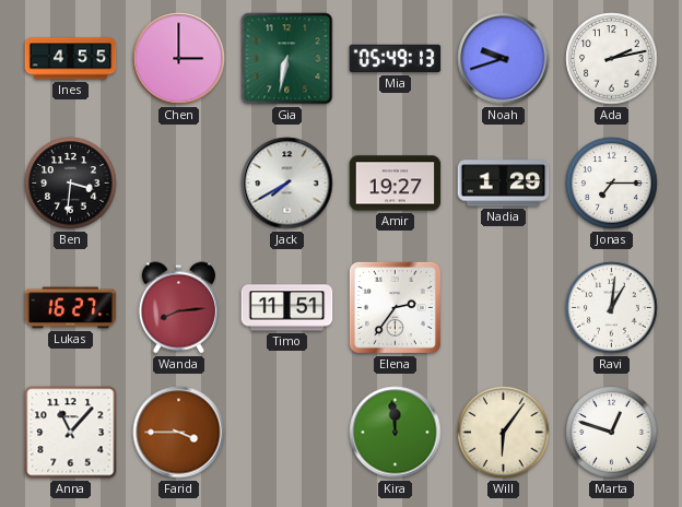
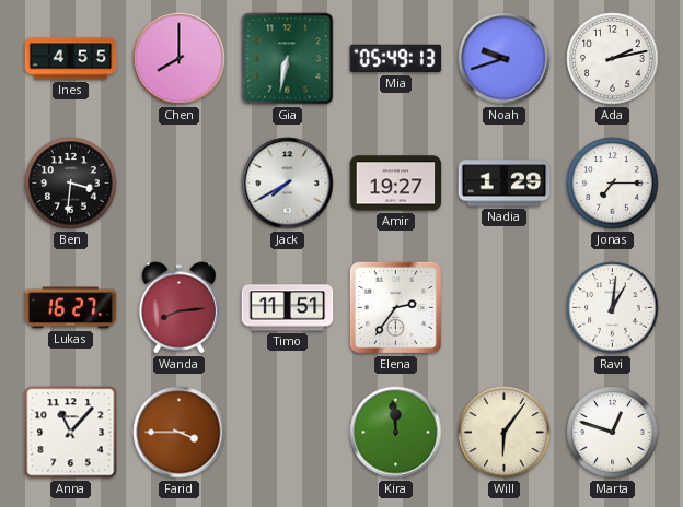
Chen: 3:00 -> 8:00 (180, 59)
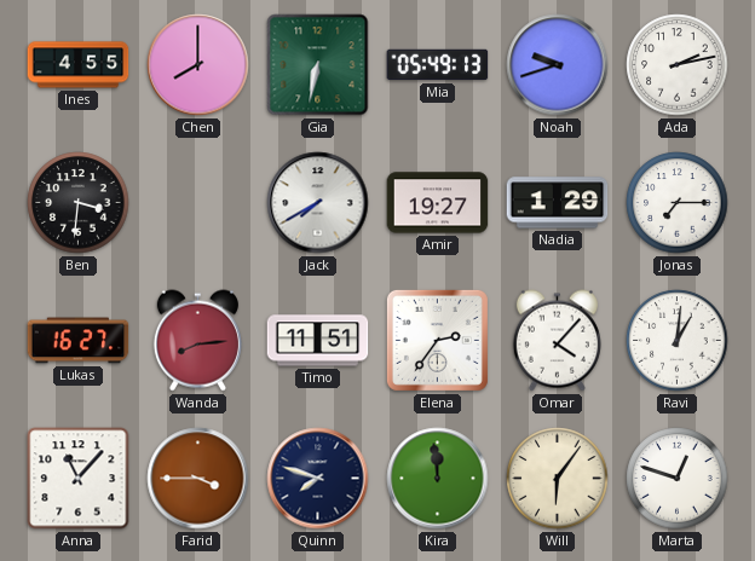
Omar: none -> 4:07 (557, 341)
Quinn: none -> 7:48 (318, 479)
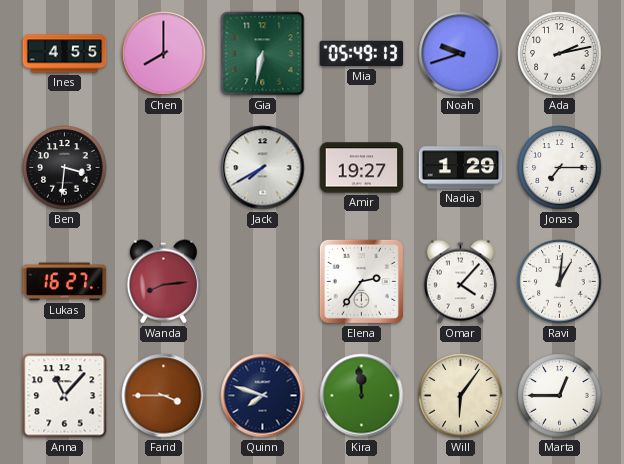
Timo: 11:51 -> none (318, 341)
Marta: 12:48 -> 12:45 (560, 396)
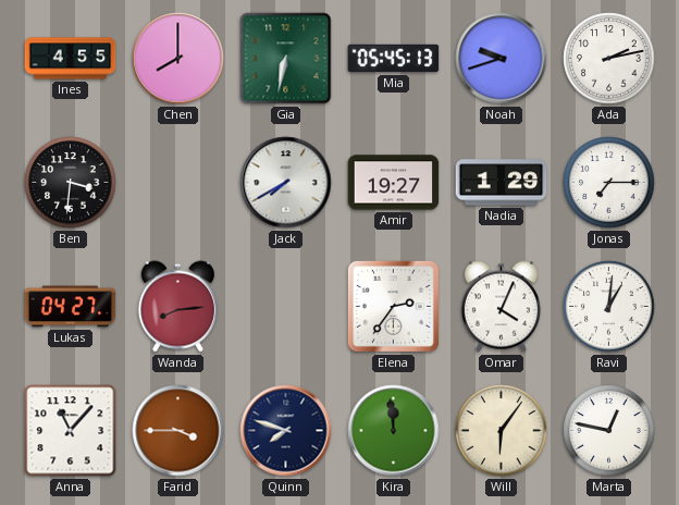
Mia: 05:49 -> 05:45 (394, 59)
Lukas: 16:27 -> 04:27 (71, 307)
Omar: 4:07 -> 4:04 (501, 307)
Marta: 12:45 -> 12:47 (609, 431)
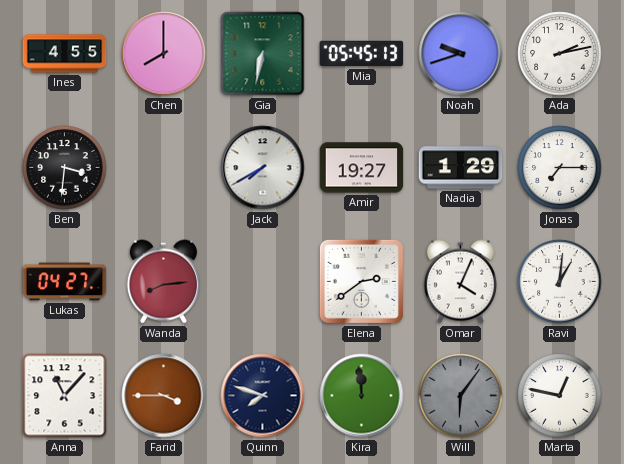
Elena: 2:36 -> 2:39 (361, 281)
Will dial: cream -> grey (461, 396)
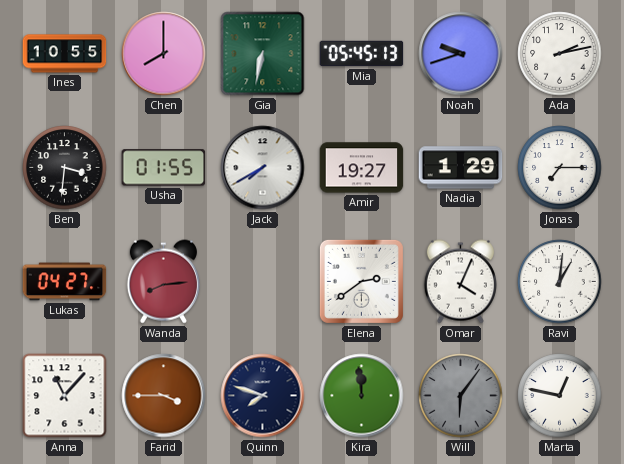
Ines: 4:55 -> 10:55 (65, 54)
Usha: none -> 01:55 (164, 168)
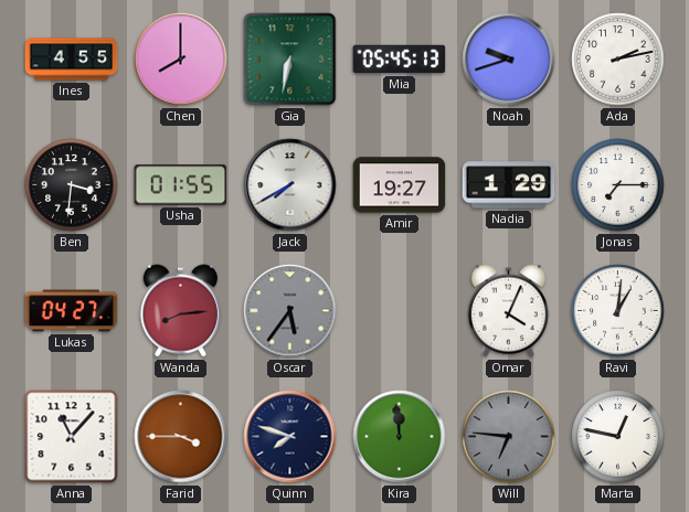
Ines: 10:55 -> 4:55 (72, 60)
Oscar: none -> 5:36 (290, 311)
Elena: 2:39 -> none (361, 281)
Will: 6:06 -> 6:46 (509, 437)
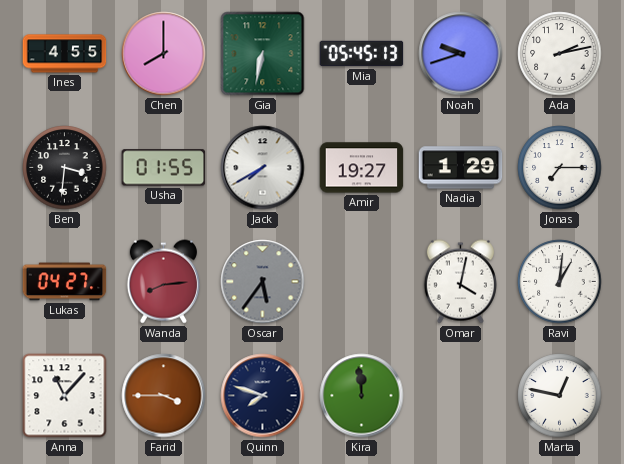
Omar: 4:04 -> 4:02 (460, 282)
Will: 6:46 -> none (509, 437)
